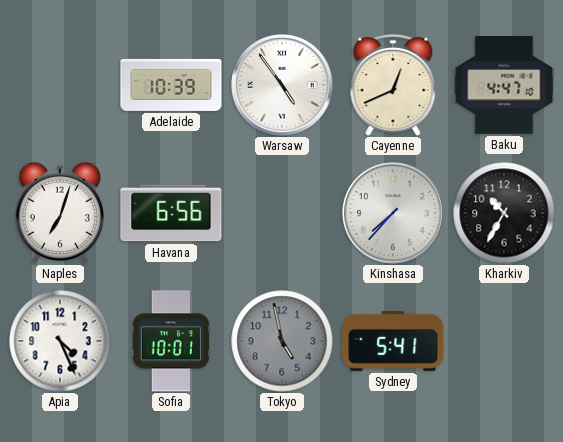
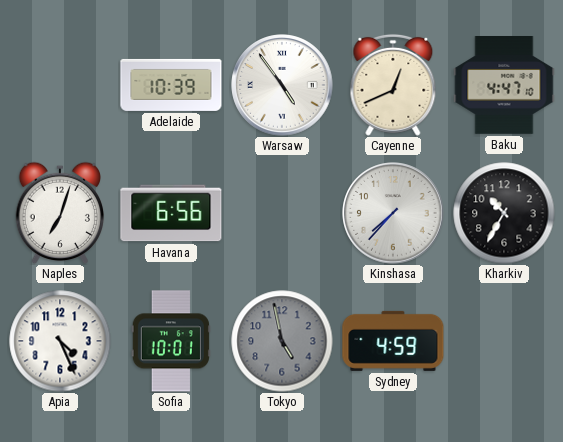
Sydney: 5:41 -> 4:59 (393, 341)
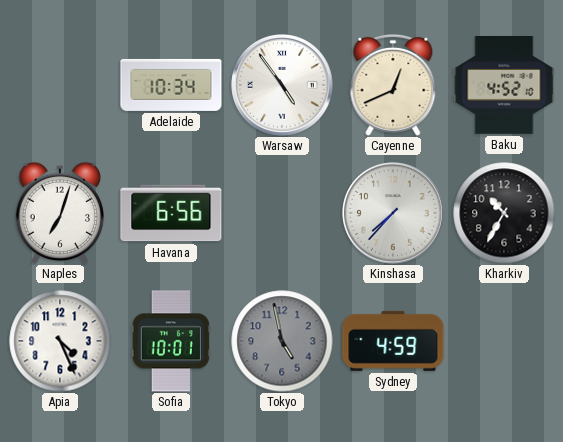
Adelaide: 10:39 -> 10:34 (171, 85)
Baku: 4:47 -> 4:52 (504, 85)
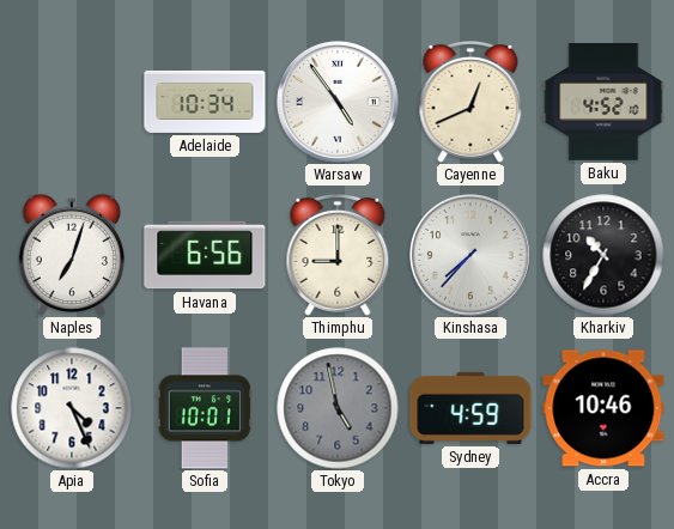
Thimphu: none -> 9:00 (338, 255)
Accra: none -> 10:46 (603, 408)
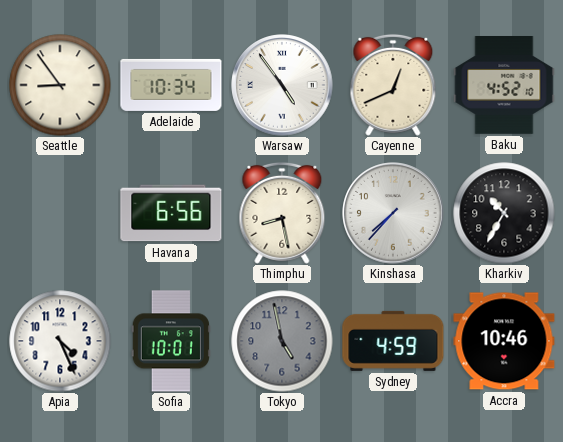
Seattle: none -> 8:54 (60, 85)
Naples: 7:03 -> none (72, 255)
Thimphu: 9:00 -> 8:28 (282, 213)
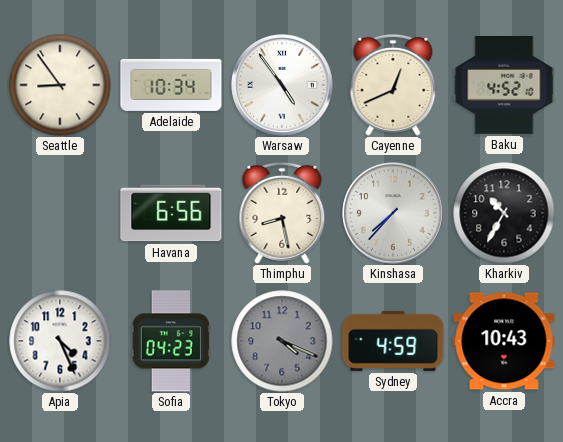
Sofia: 10:01 -> 04:23 (171, 341)
Tokyo: 4:58 -> 4:19 (282, 341)
Accra: 10:46 -> 10:43 (504, 341)
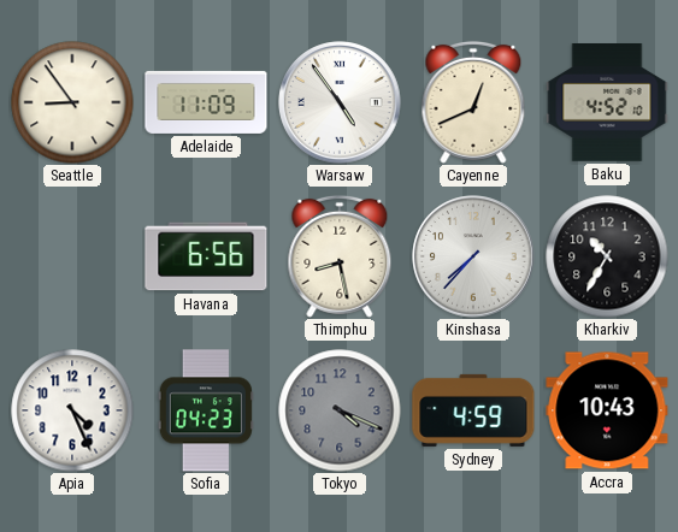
Adelaide: 10:34 -> 11:09 (206, 102)
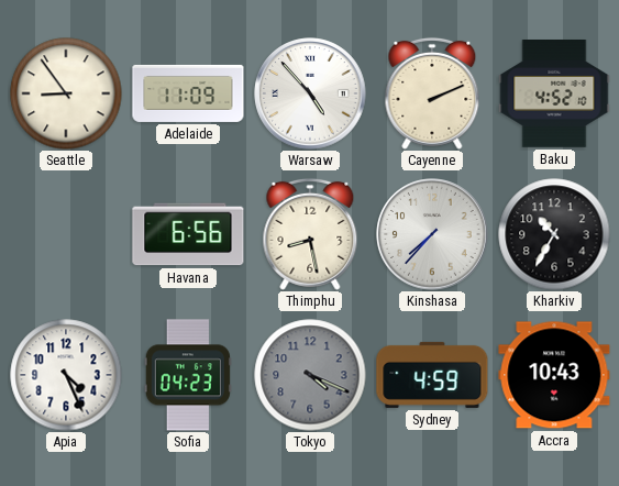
Warsaw: 4:54 -> 4:53 (310, 93)
Cayenne: 12:41 -> 2:11 (432, 93)
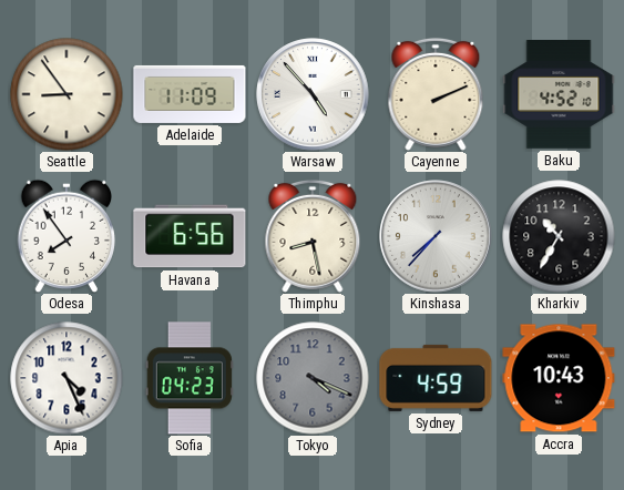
Odesa: none -> 7:54 (67, 236)
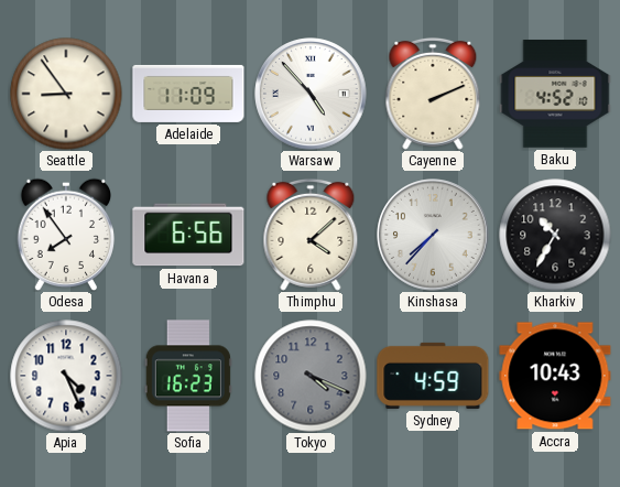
Thimphu: 8:28 -> 4:08 (311, 235)
Sofia: 04:23 -> 16:23 (188, 376)
